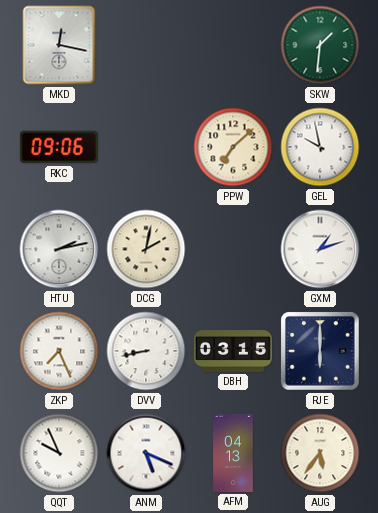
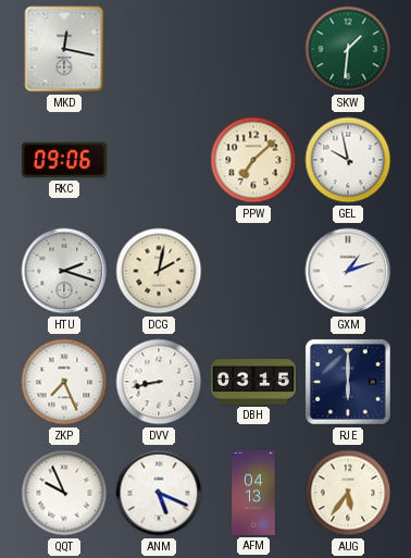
HTU: 2:13 -> 2:18 (64, 271)
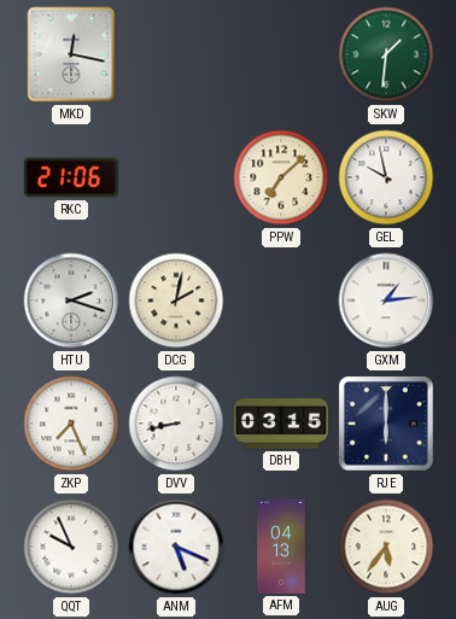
RKC: 09:06 -> 21:06 (71, 177)
GXM: 1:12 -> 1:14 (386, 300)
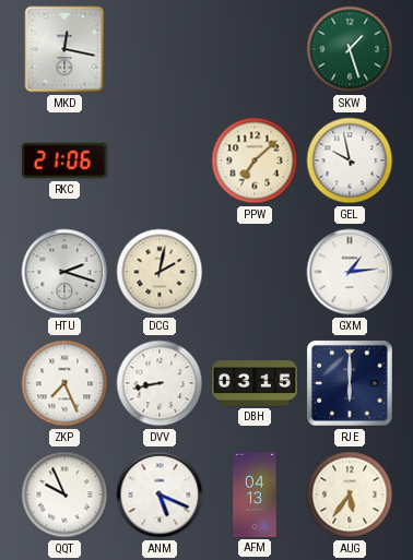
SKW: 1:31 -> 1:27 (350, 49)
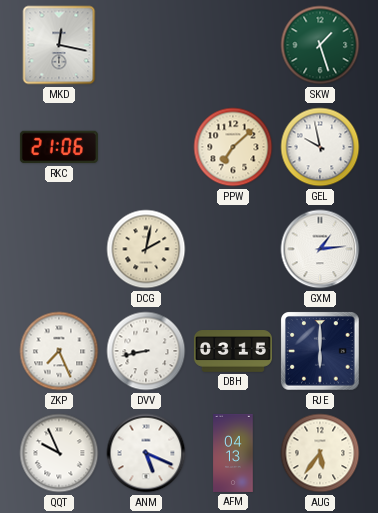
HTU: 2:18 -> none (64, 272)
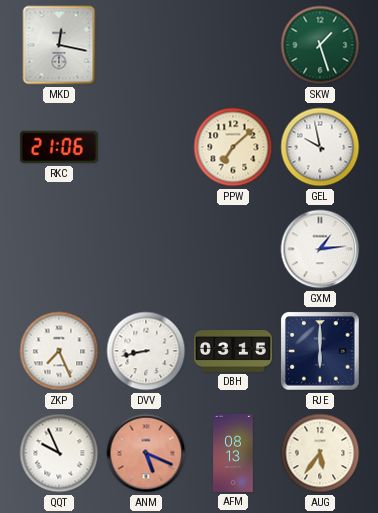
DCG: 2:02 -> none (146, 249)
ANM dial: white -> salmon (146, 453)
AFM: 04:13 -> 08:13 (233, 453)
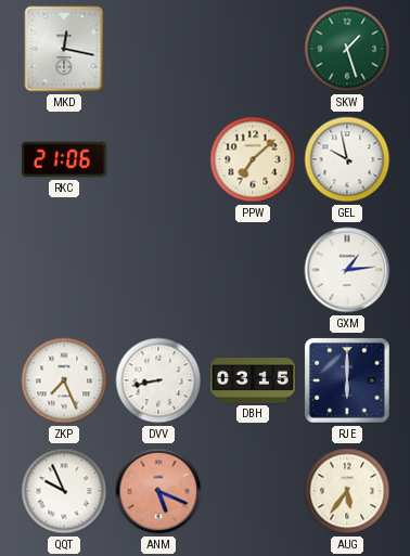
AFM: 08:13 -> none (233, 453)
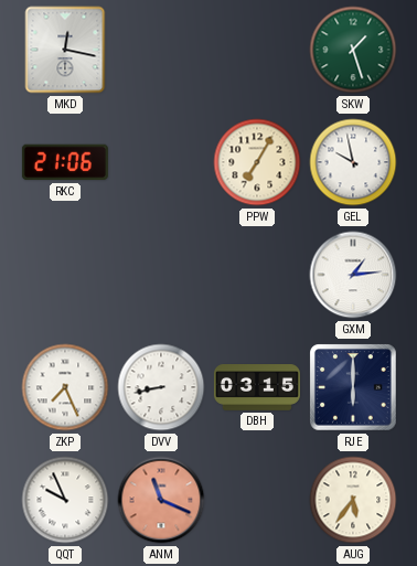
PPW: 7:08 -> 7:05 (257, 162)
ANM: 5:19 -> 11:19 (161, 500)
